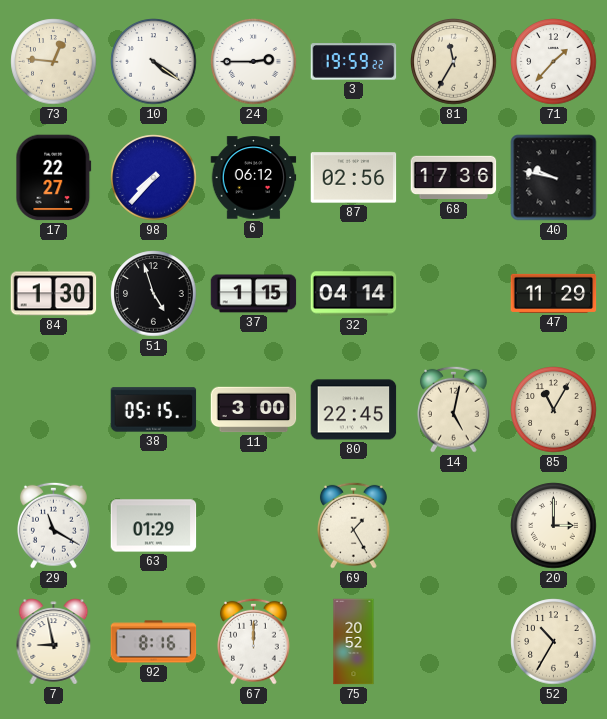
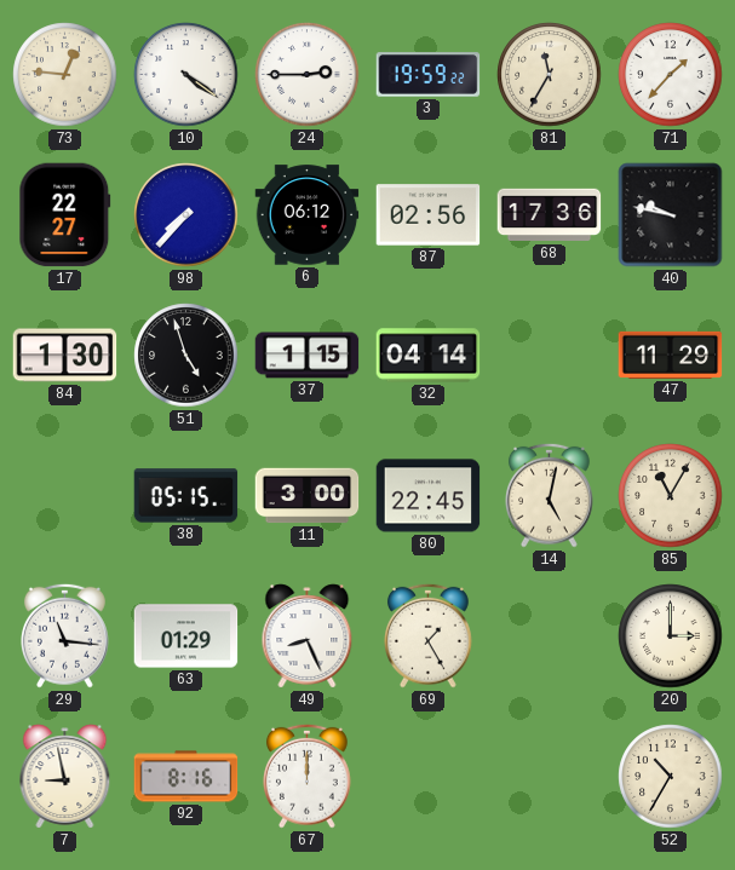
29: 11:20 -> 11:16 (65, 635)
49: none -> 8:26 (308, 636)
75: 20:52 -> none (354, 642)
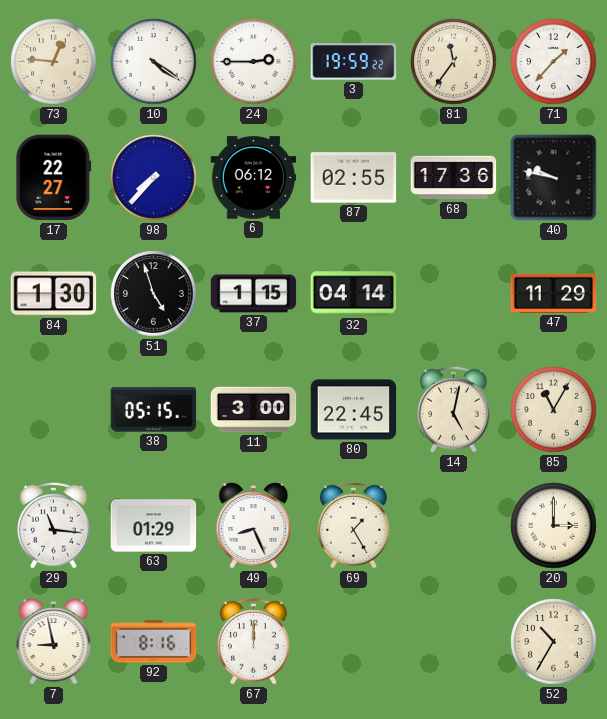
81: 11:35 -> 11:36 (454, 62)
87: 02:56 -> 02:55 (354, 178)
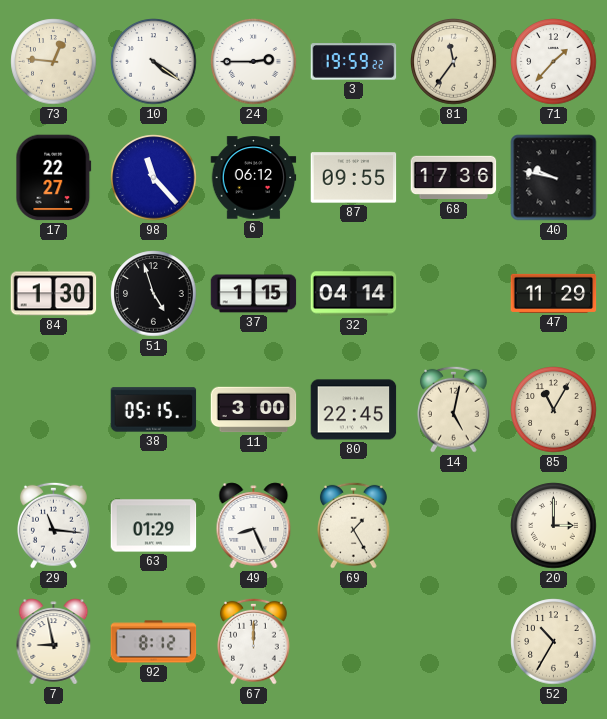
98: 7:37 -> 11:23 (154, 178)
87: 02:55 -> 09:55 (354, 178)
92: 8:16 -> 8:12 (154, 642)
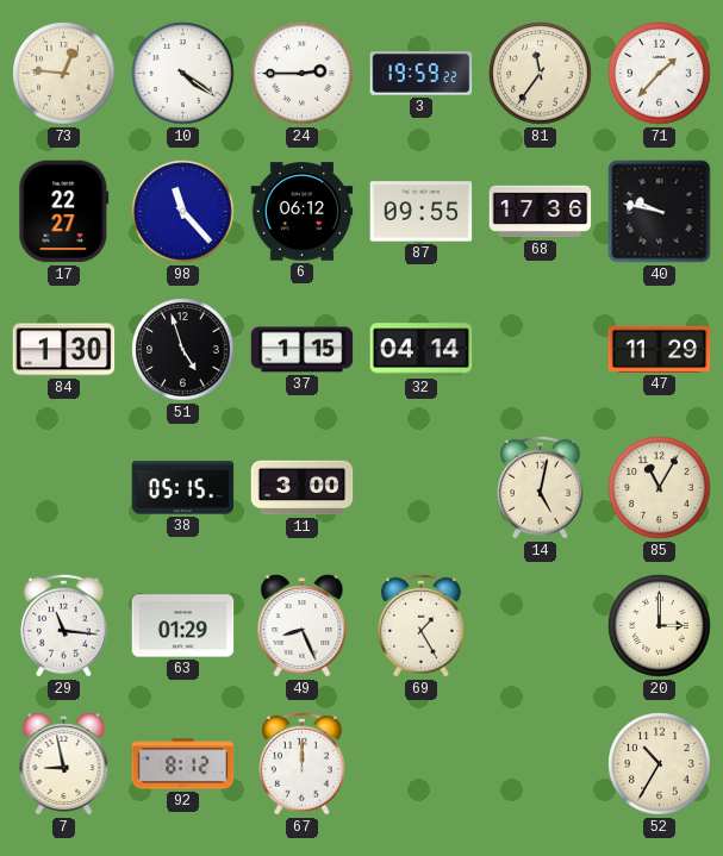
80: 22:45 -> none (354, 410)
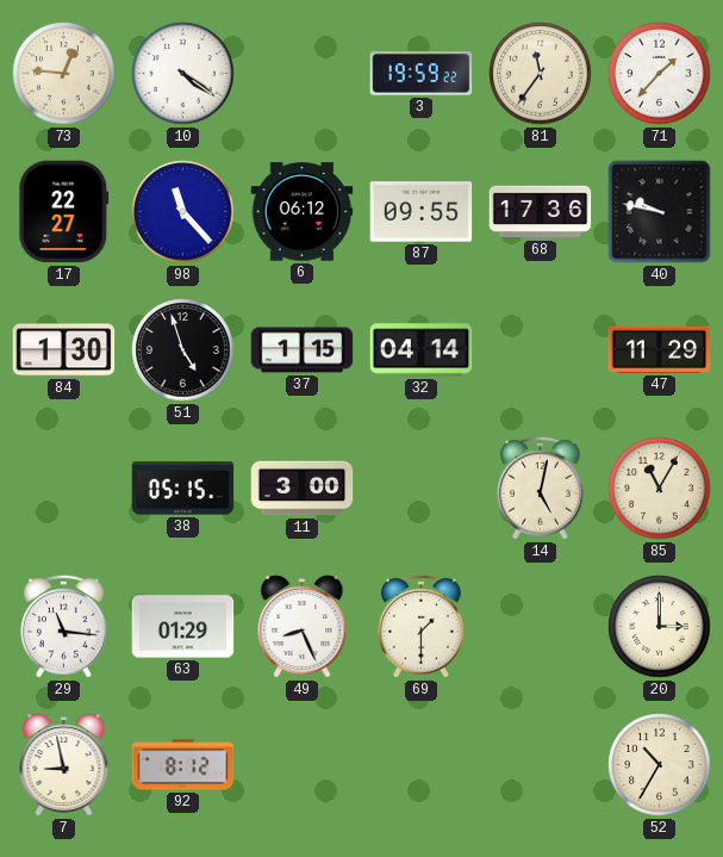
24: 2:45 -> none (303, 74)
69: 1:25 -> 1:30 (422, 626)
67: 12:00 -> none (303, 763)
